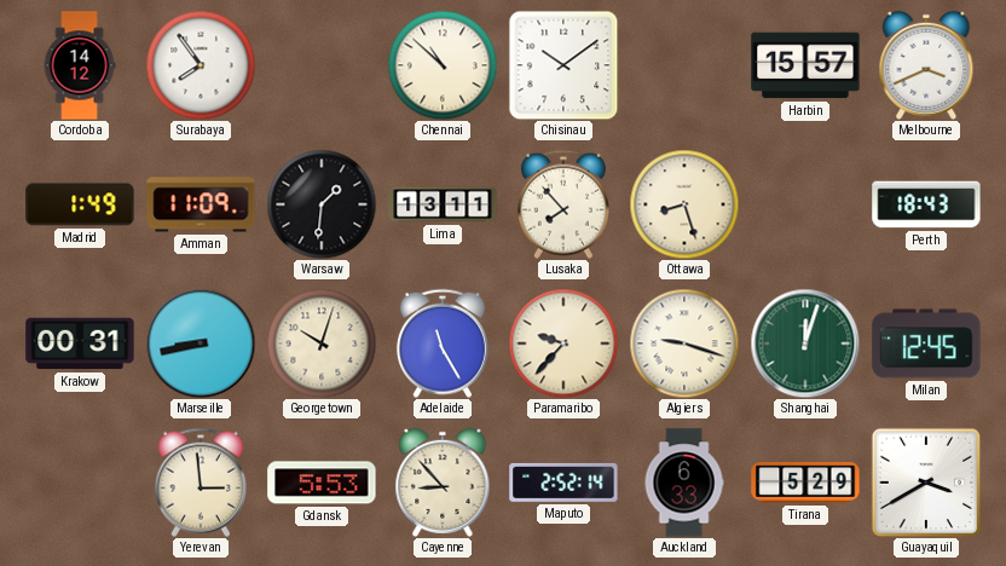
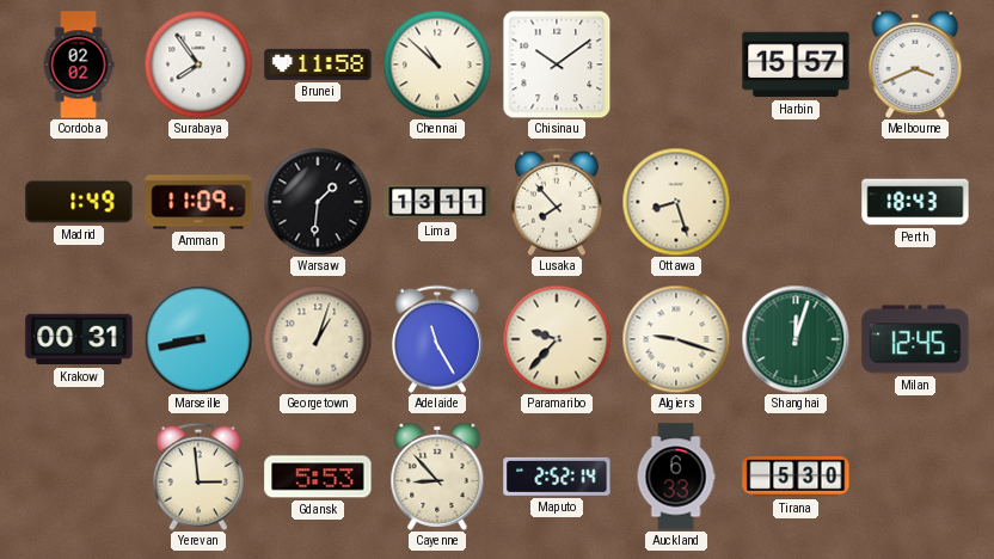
Cordoba: 14:12 -> 02:02 (79, 64)
Brunei: none -> 11:58 (318, 64)
Georgetown: 10:03 -> 1:03 (318, 339)
Tirana: 5:29 -> 5:30 (796, 477)
Guayaquil: 3:40 -> none (926, 483)
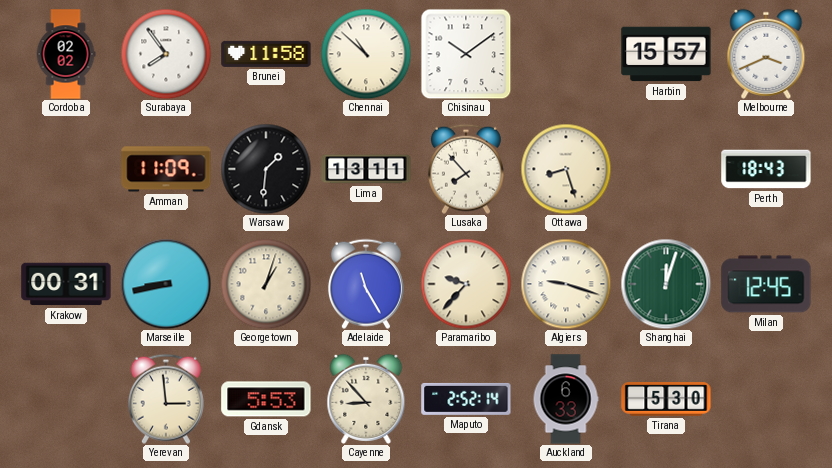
Madrid: 1:49 -> none (79, 202)
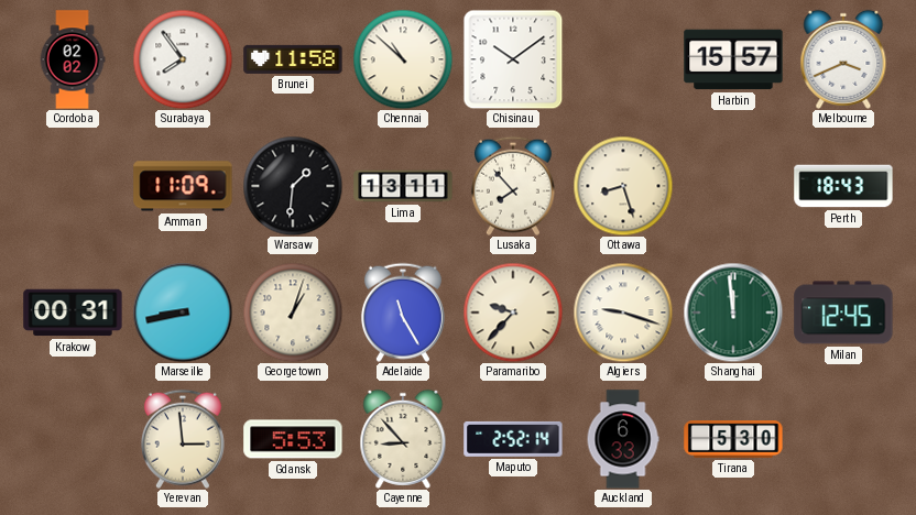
Shanghai: 12:03 -> 11:59 (733, 313)
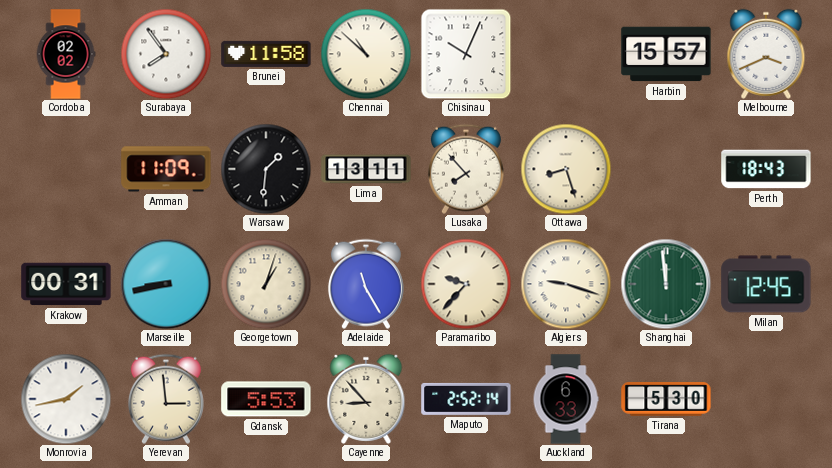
Chisinau: 10:09 -> 10:04 (466, 54)
Monrovia: none -> 1:43 (66, 399)
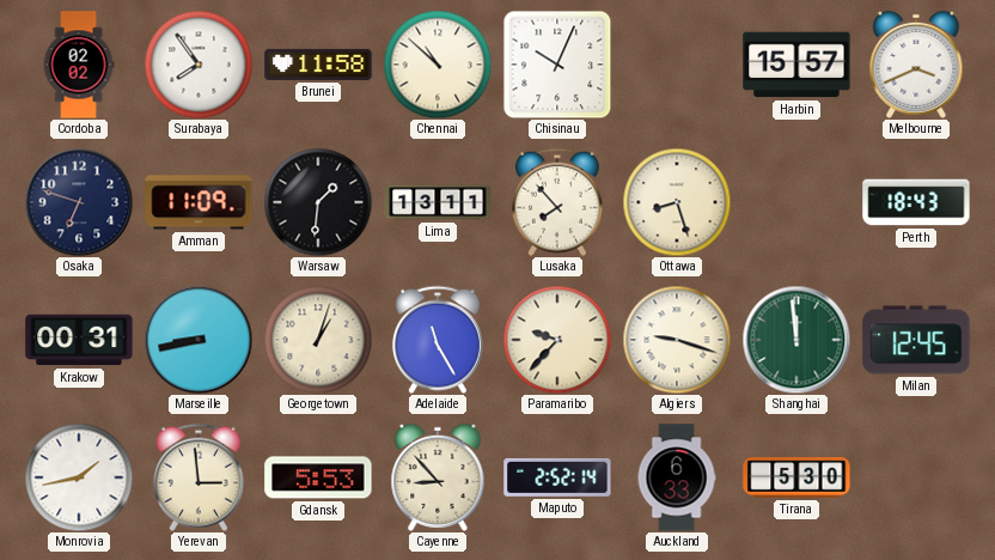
Osaka: none -> 6:48 (79, 202)
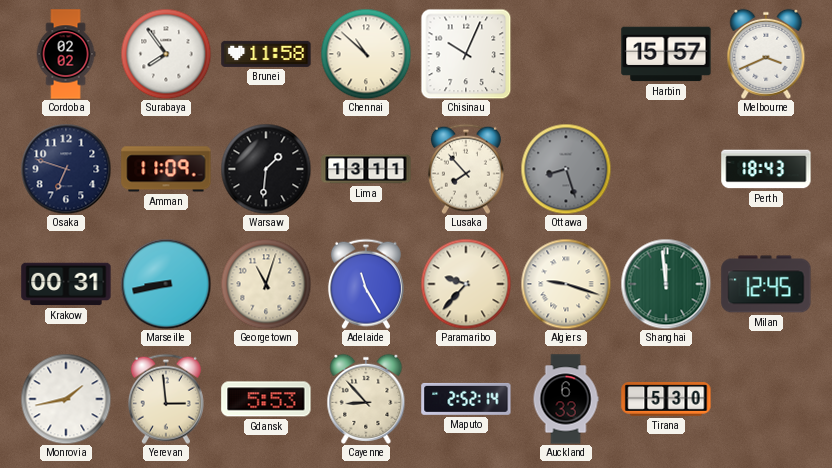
Ottawa dial: cream -> grey (566, 169)
Georgetown: 1:03 -> 11:03 (266, 284)
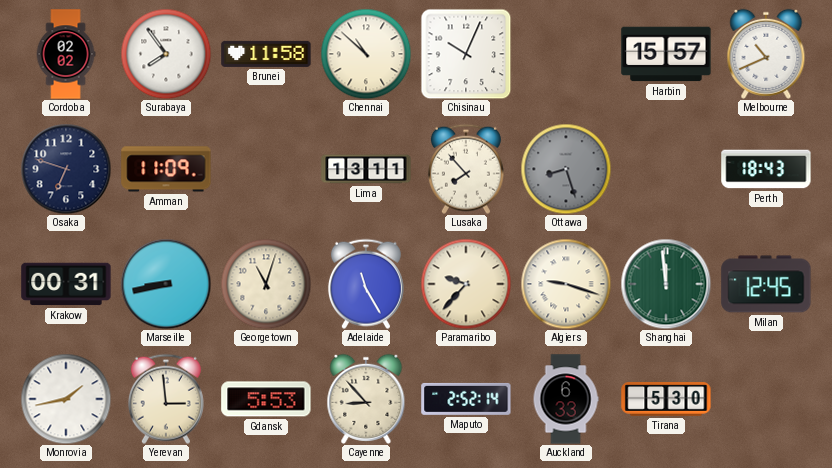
Melbourne: 3:41 -> 10:41 (766, 54)
Warsaw: 1:31 -> none (266, 169)
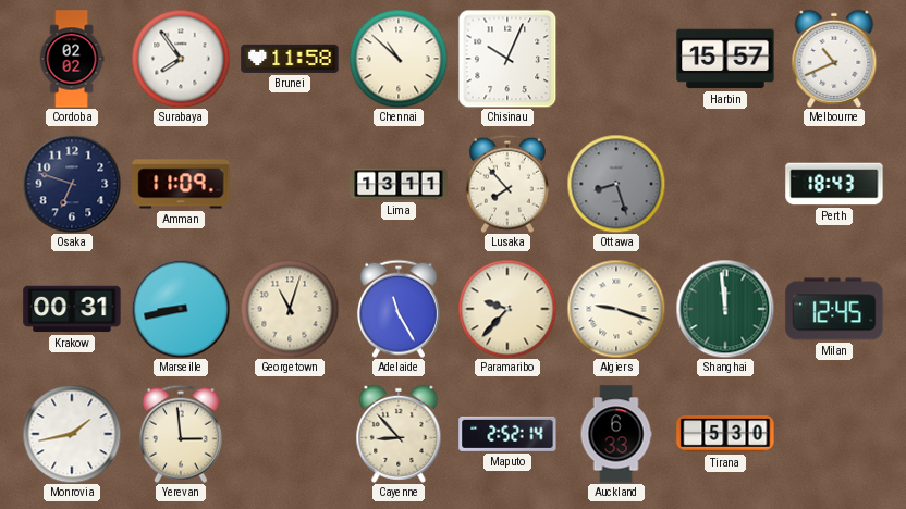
Gdansk: 5:53 -> none (266, 399)
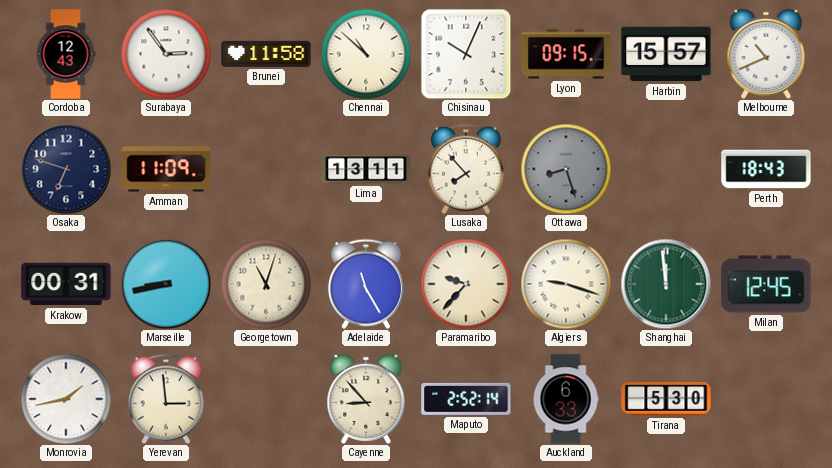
Cordoba: 02:02 -> 12:43 (66, 54)
Surabaya: 7:54 -> 2:54 (166, 54)
Lyon: none -> 09:15 (566, 54)
